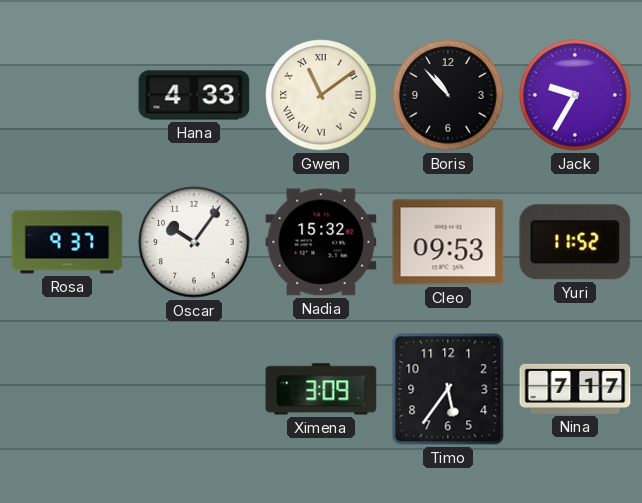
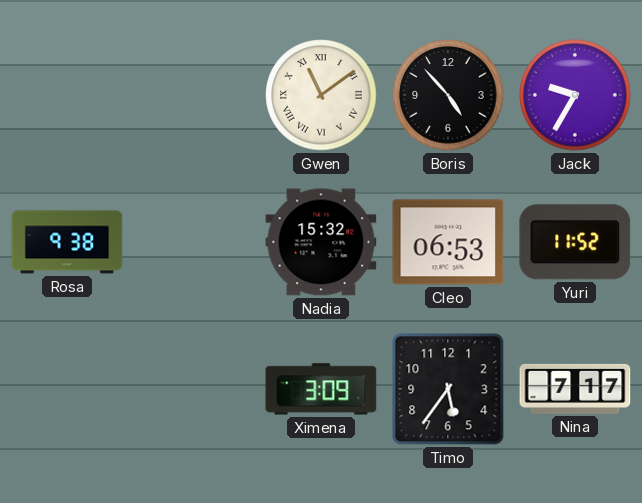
Hana: 4:33 -> none (194, 95)
Boris: 10:53 -> 4:53 (448, 95)
Rosa: 9:37 -> 9:38 (67, 242)
Oscar: 10:06 -> none (194, 242)
Cleo: 09:53 -> 06:53 (448, 242)
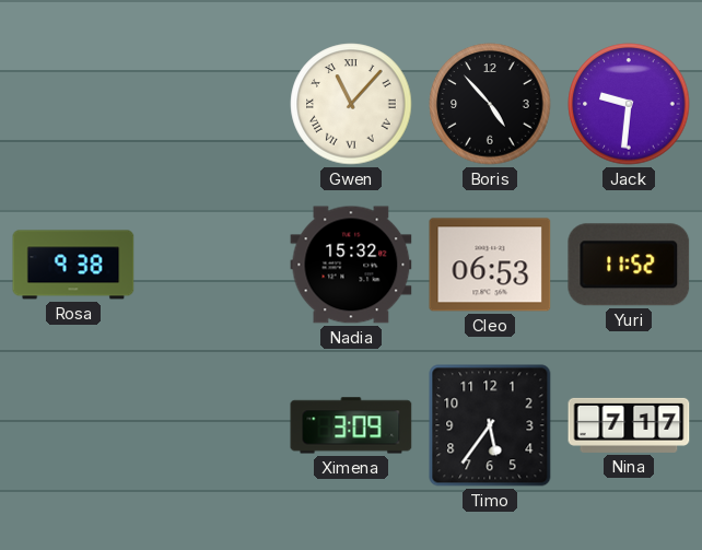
Gwen: 11:09 -> 11:07 (351, 104)
Jack: 9:35 -> 9:31 (629, 104)
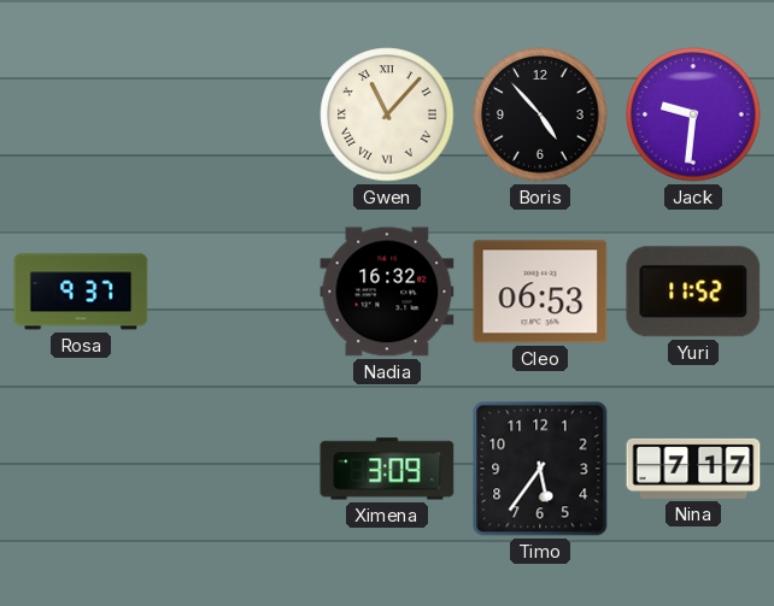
Rosa: 9:38 -> 9:37 (81, 292)
Nadia: 15:32 -> 16:32 (387, 292)
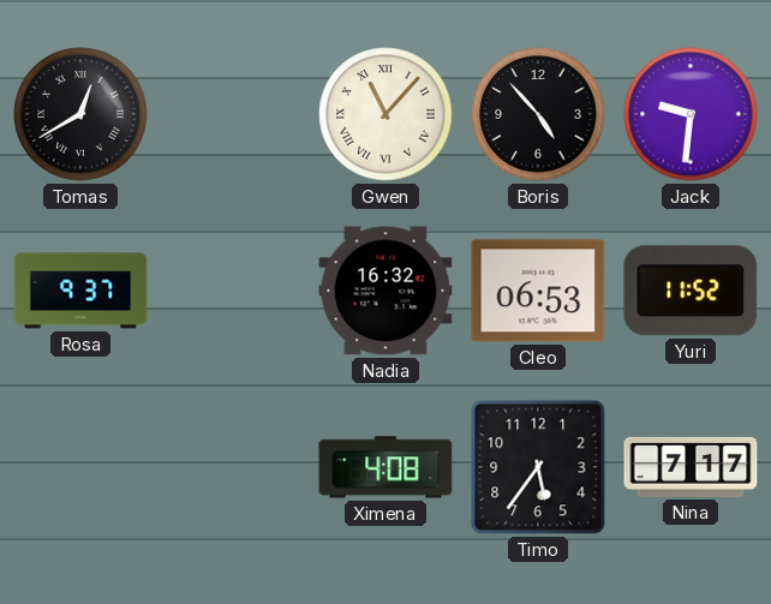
Tomas: none -> 12:40 (80, 114)
Ximena: 3:09 -> 4:08 (385, 467)
